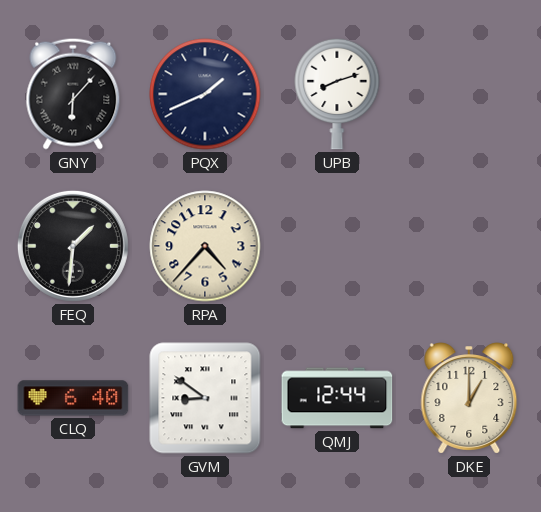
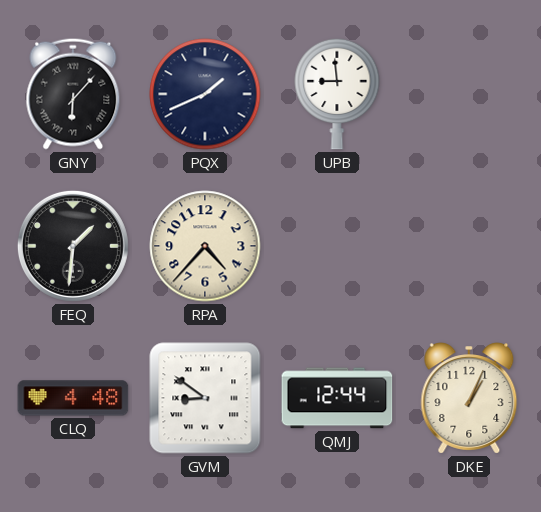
UPB: 8:12 -> 8:59 (337, 94)
CLQ: 6:40 -> 4:48 (73, 398)
DKE: 1:00 -> 1:04 (469, 398)
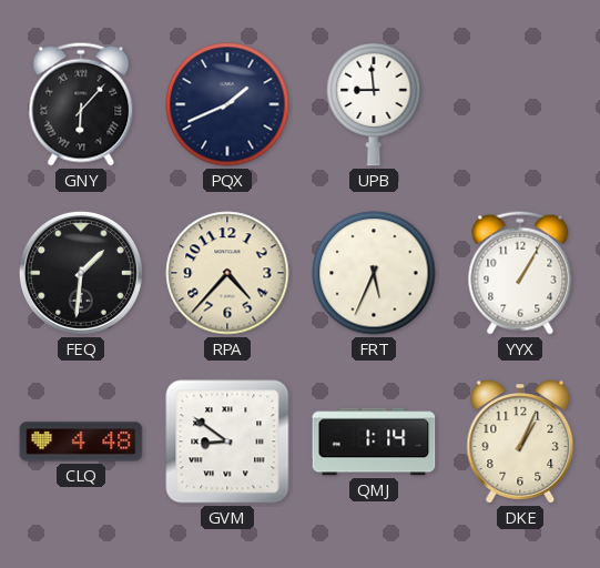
FRT: none -> 5:34 (374, 273)
YYX: none -> 1:05 (520, 273)
QMJ: 12:44 -> 1:14 (374, 442)
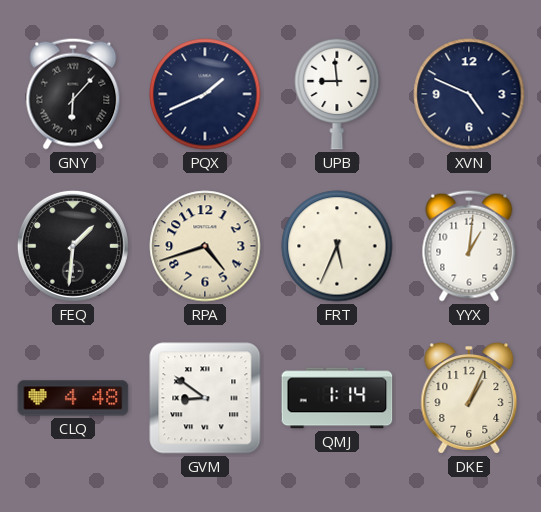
XVN: none -> 4:49 (469, 94)
RPA: 4:37 -> 4:42 (205, 246)
YYX: 1:05 -> 1:01 (469, 246)
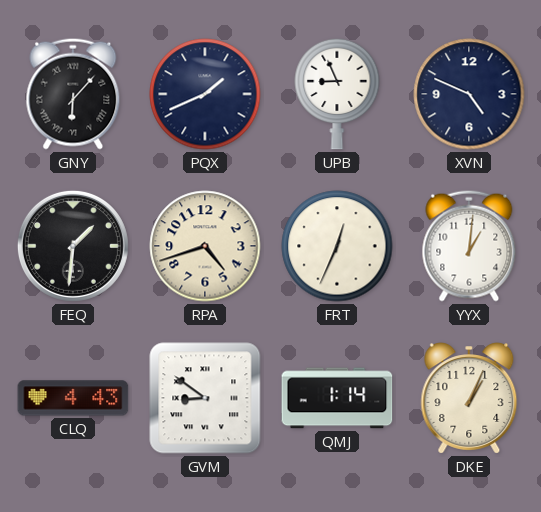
UPB: 8:59 -> 8:56 (337, 94)
FRT: 5:34 -> 12:34 (337, 246)
CLQ: 4:48 -> 4:43 (73, 398)
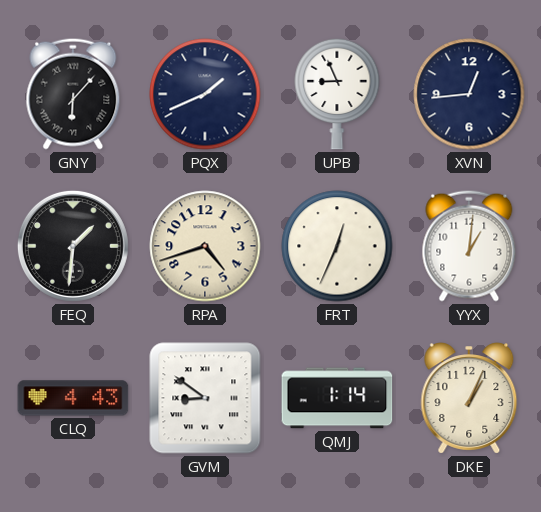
XVN: 4:49 -> 12:44 (469, 94)
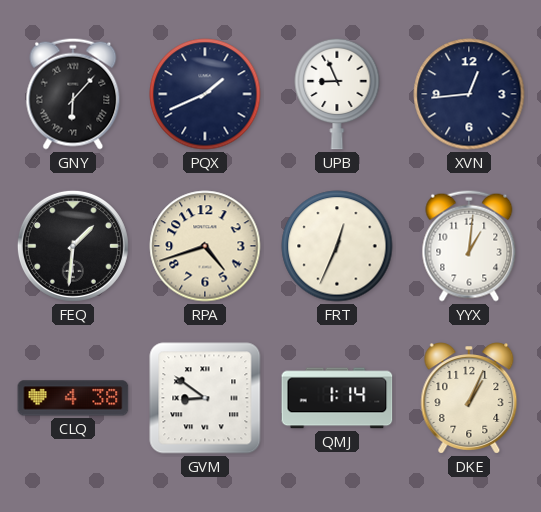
CLQ: 4:43 -> 4:38 (73, 398)
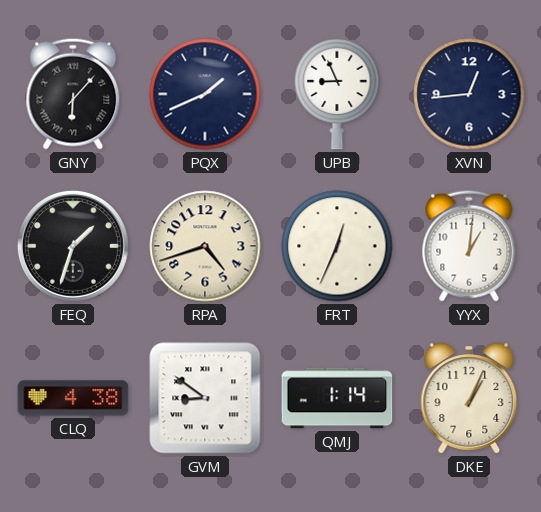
FEQ: 1:31 -> 1:33 (73, 246)
